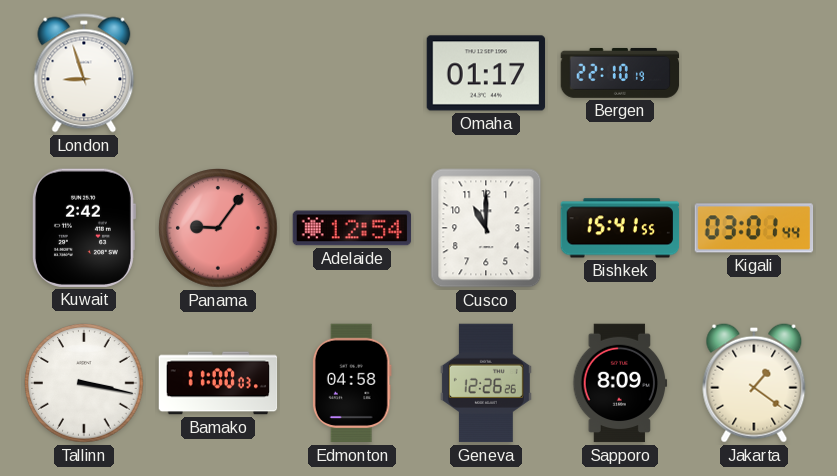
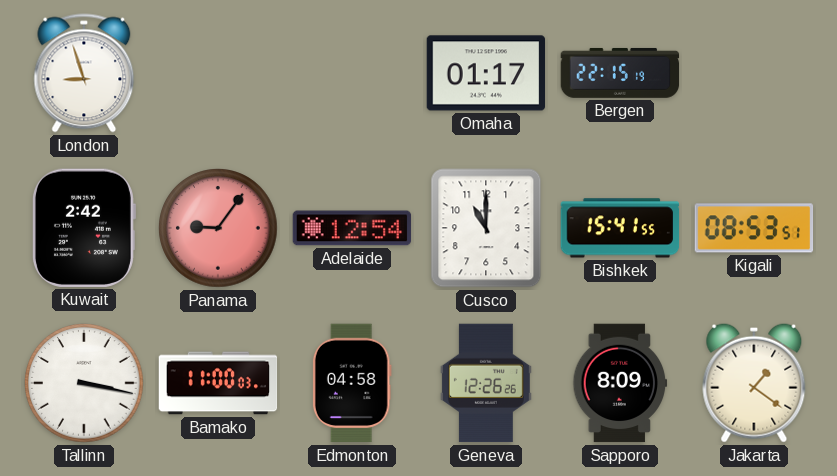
Bergen: 22:10 -> 22:15 (620, 73)
Kigali: 03:01 -> 08:53 (754, 228)
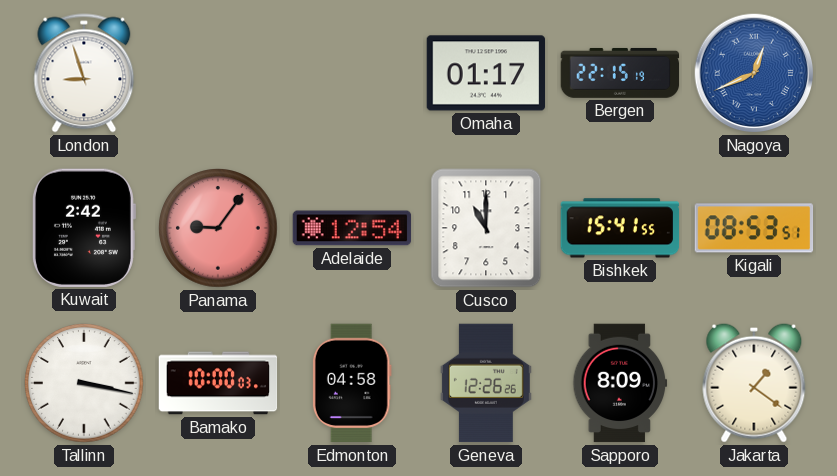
Nagoya: none -> 12:41 (754, 73)
Bamako: 11:00 -> 10:00 (218, 383)
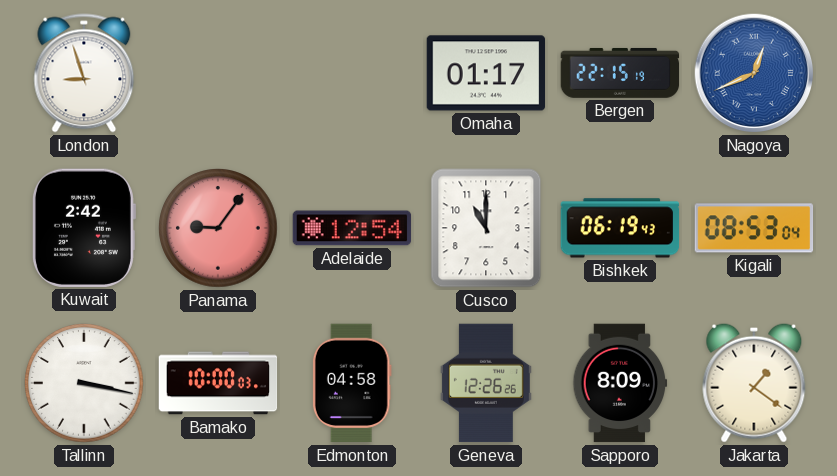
Bishkek: 15:41 -> 06:19 (620, 228)
Kigali: 08:53:51 -> 08:53:04 (754, 228)
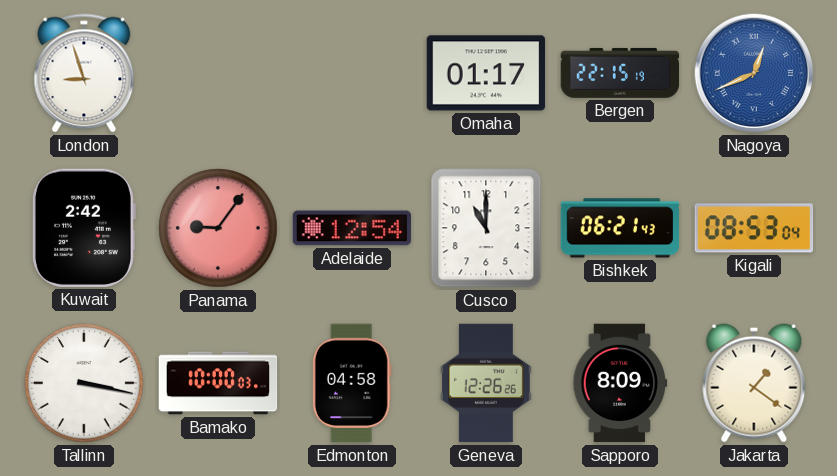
Bishkek: 06:19 -> 06:21 (620, 228)
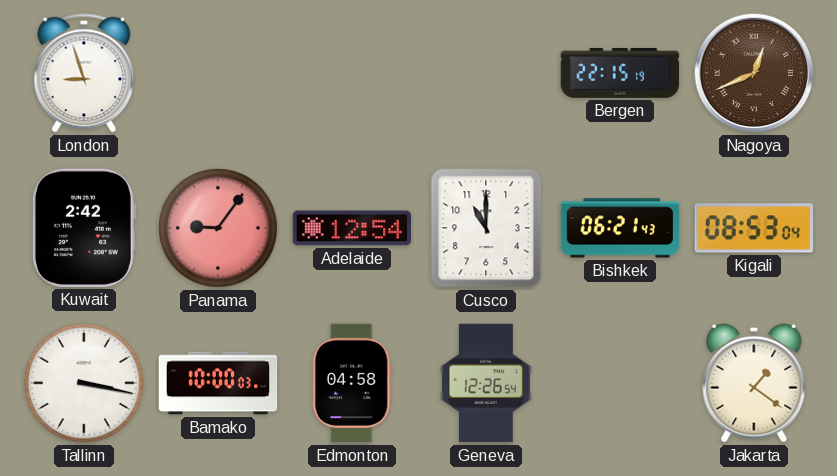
Omaha: 01:17 -> none (486, 73)
Nagoya dial: blue -> brown (754, 73)
Geneva: 12:26:26 -> 12:26:54 (486, 383)
Sapporo: 8:09 -> none (620, 383)
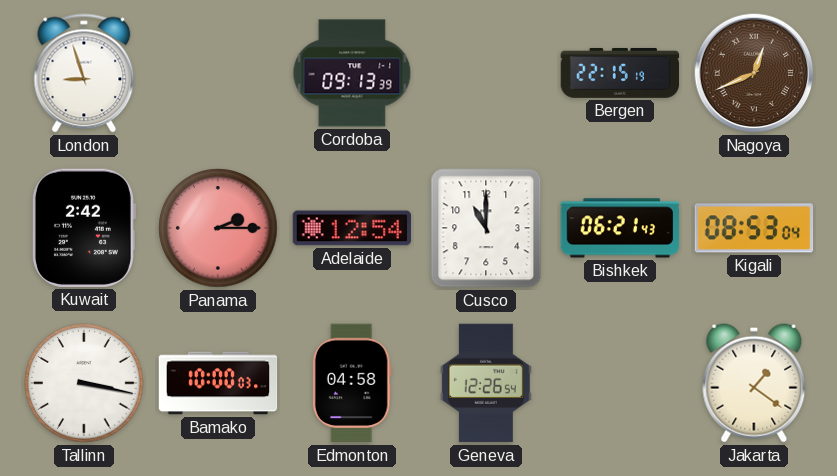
Cordoba: none -> 09:13 (352, 73)
Panama: 9:06 -> 2:15 (218, 228)
